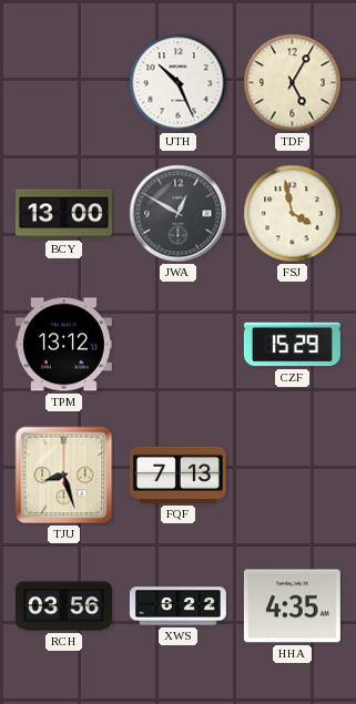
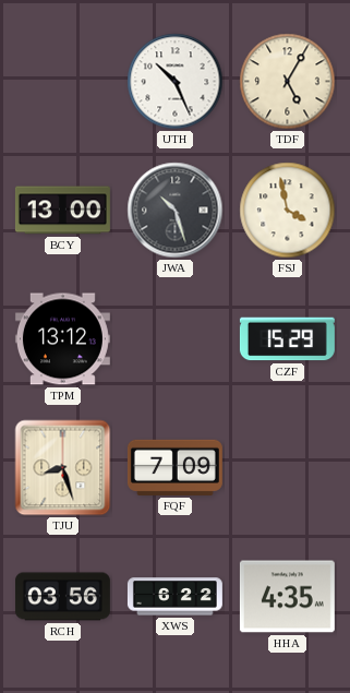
JWA: 12:50 -> 10:27 (176, 211)
FQF: 7:13 -> 7:09 (174, 467)
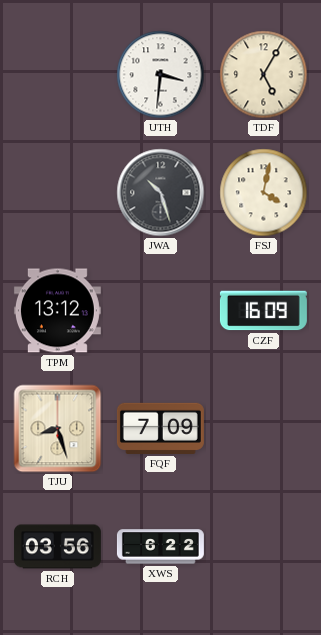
UTH: 10:26 -> 3:31 (161, 75)
BCY: 13:00 -> none (62, 211)
FSJ: 3:58 -> 4:02 (264, 193)
CZF: 15:29 -> 16:09 (263, 311)
HHA: 4:35 -> none (287, 597)
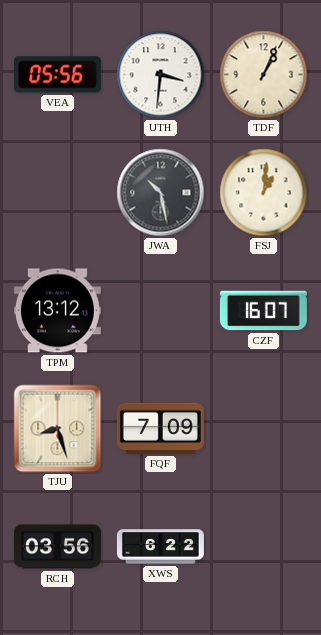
VEA: none -> 05:56 (57, 75)
TDF: 5:05 -> 1:04 (264, 75)
JWA: 10:27 -> 10:28 (161, 193)
FSJ: 4:02 -> 1:01 (264, 193)
CZF: 16:09 -> 16:07 (263, 311)
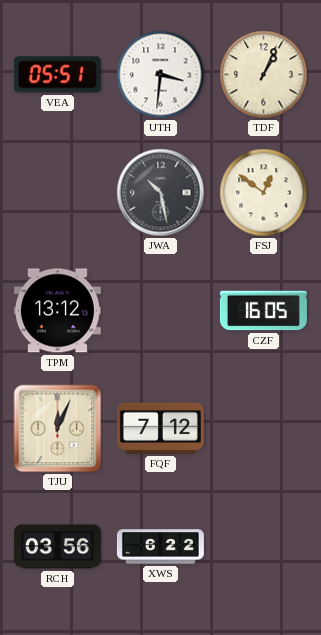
VEA: 05:56 -> 05:51 (57, 75)
FSJ: 1:01 -> 12:51 (264, 193)
CZF: 16:07 -> 16:05 (263, 311)
TJU: 8:27 -> 12:04 (58, 429)
FQF: 7:09 -> 7:12 (160, 428)
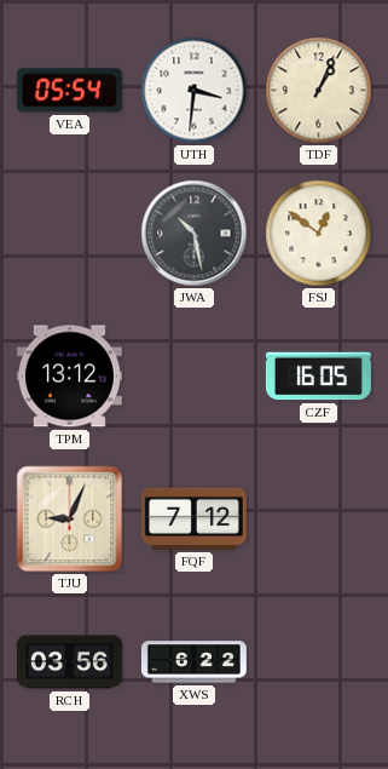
VEA: 05:51 -> 05:54 (69, 91)
TJU: 12:04 -> 9:04 (70, 520)
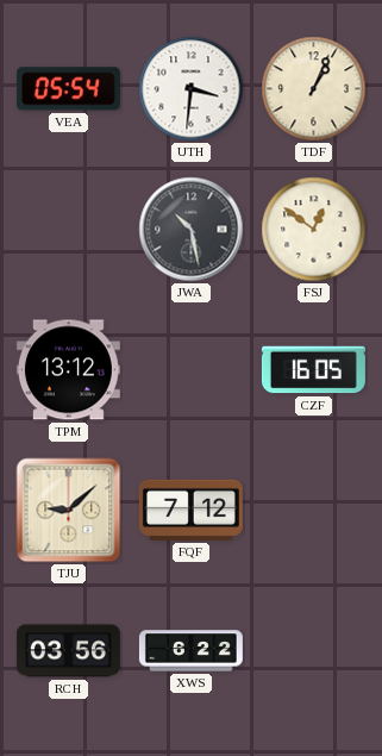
TJU: 9:04 -> 9:08 (69, 511)
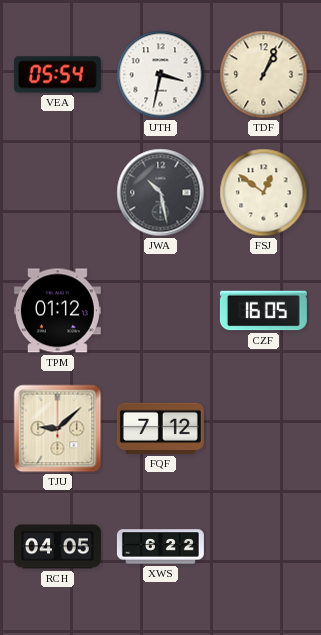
UTH: 3:31 -> 3:32 (161, 75)
TPM: 13:12 -> 01:12 (57, 311)
RCH: 03:56 -> 04:05 (57, 547)
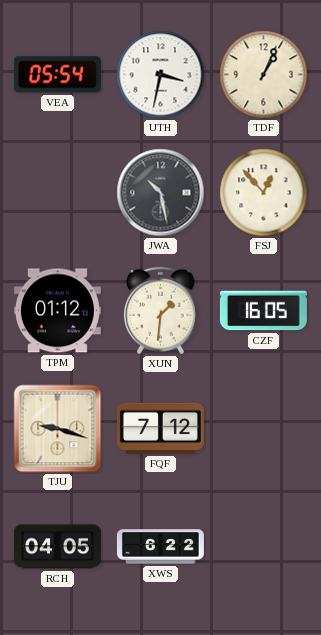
FSJ: 12:51 -> 12:53 (264, 193)
XUN: none -> 1:31 (161, 311)
TJU: 9:08 -> 9:18 (58, 429)
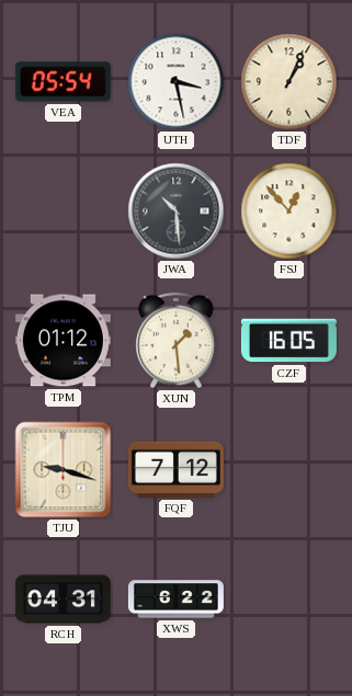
UTH: 3:32 -> 3:28 (177, 82)
JWA: 10:28 -> 10:29 (177, 212)
XUN: 1:31 -> 1:29 (177, 341)
RCH: 04:05 -> 04:31 (63, 600)
